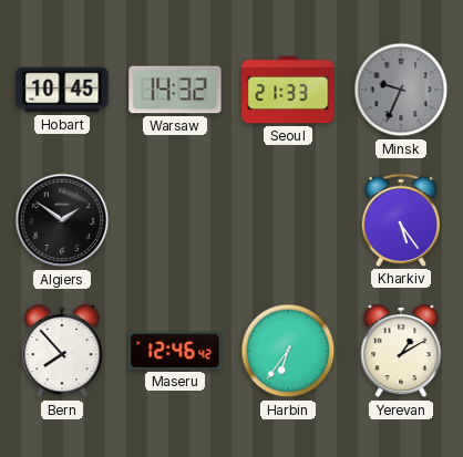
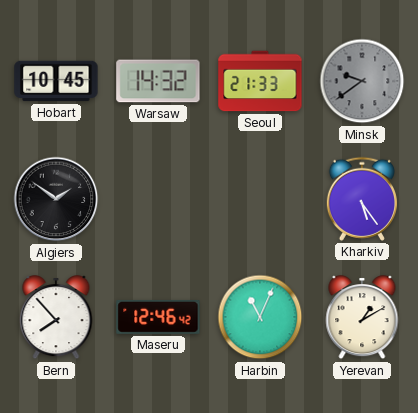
Minsk: 9:34 -> 9:39 (362, 81)
Harbin: 6:36 -> 11:04 (260, 317)
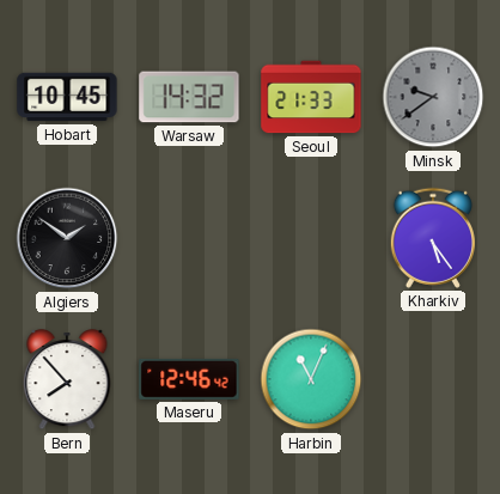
Yerevan: 1:10 -> none (362, 318)
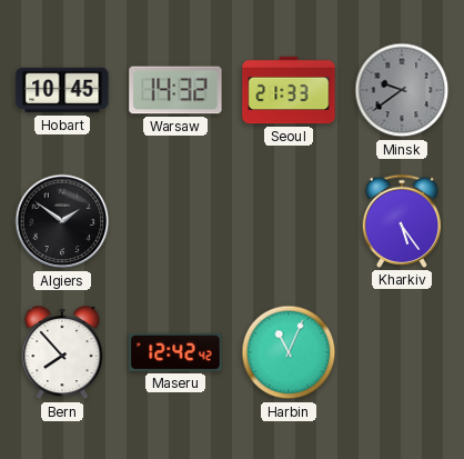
Maseru: 12:46 -> 12:42 (175, 352)
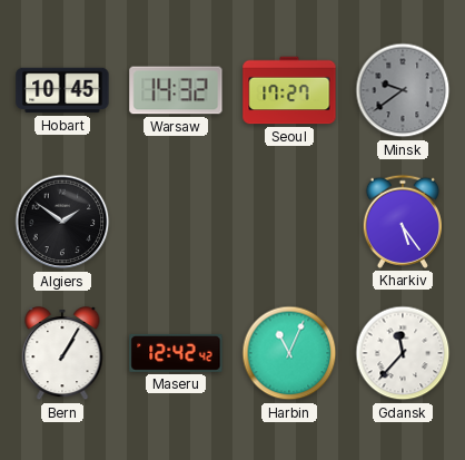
Seoul: 21:33 -> 17:27 (289, 90)
Bern: 7:53 -> 1:05 (62, 354)
Gdansk: none -> 11:37 (403, 353)
